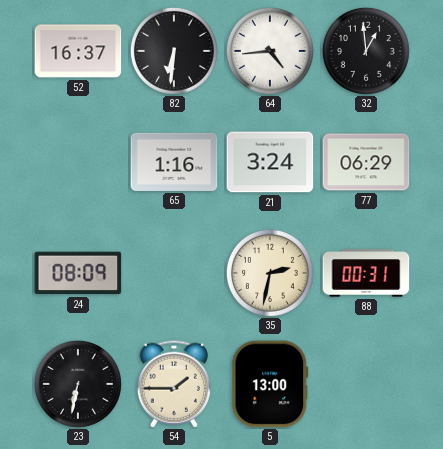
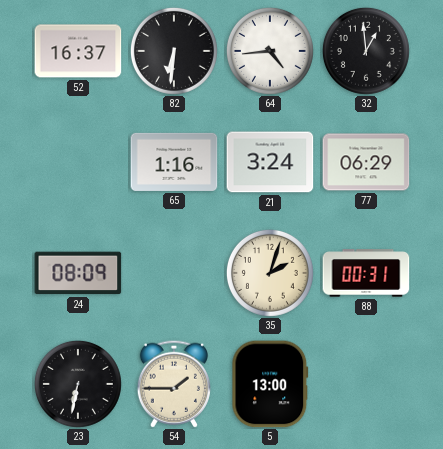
35: 2:32 -> 2:03 (270, 273)
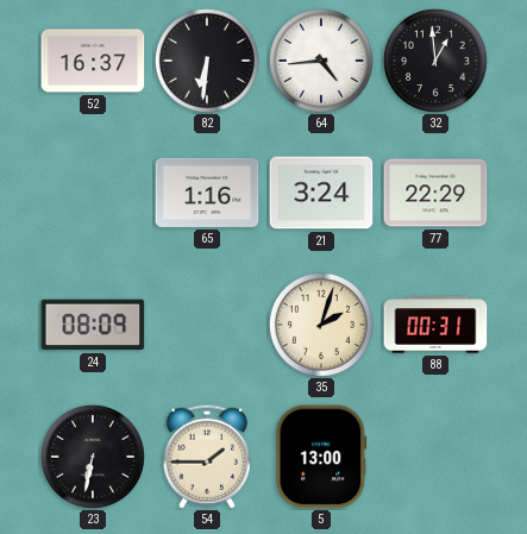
77: 06:29 -> 22:29 (435, 193)
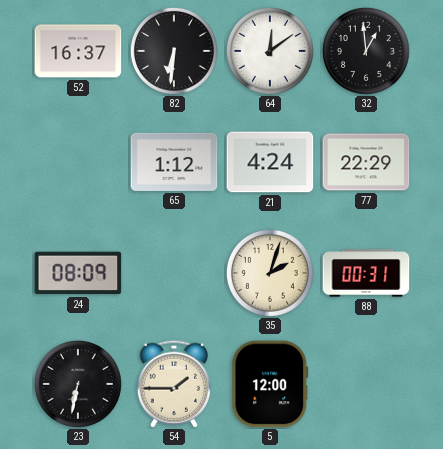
64: 4:44 -> 12:09 (270, 51)
65: 1:16 -> 1:12 (174, 162)
21: 3:24 -> 4:24 (270, 162)
5: 13:00 -> 12:00 (270, 384)
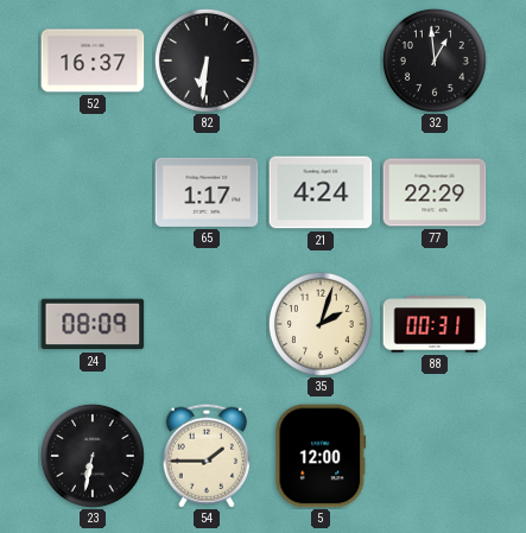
64: 12:09 -> none (270, 51)
65: 1:12 -> 1:17 (207, 192)
